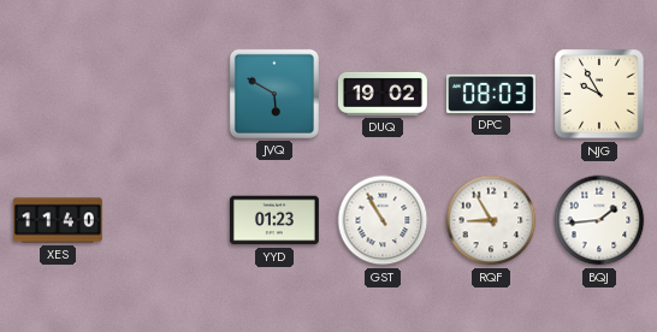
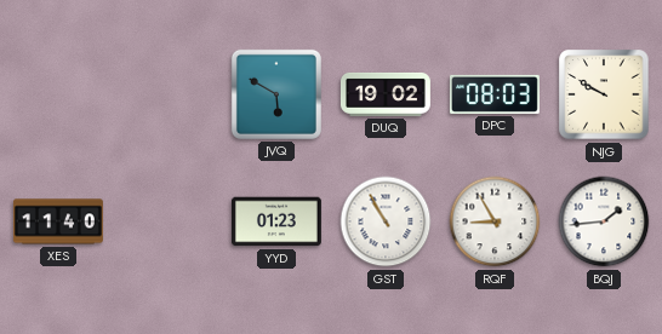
NJG: 9:55 -> 9:50 (604, 94)
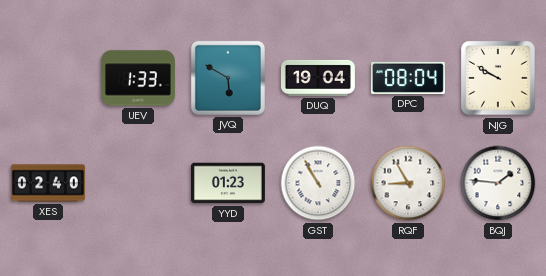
UEV: none -> 1:33 (138, 78)
DUQ: 19:02 -> 19:04 (318, 78)
DPC: 08:03 -> 08:04 (408, 78)
XES: 11:40 -> 02:40 (48, 183)
BQJ: 1:44 -> 1:46 (498, 183)
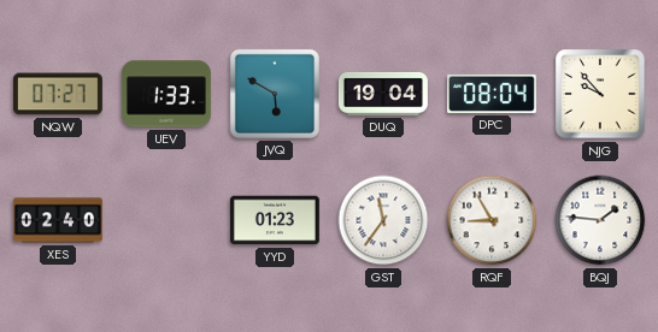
NQW: none -> 07:27 (58, 94)
NJG: 9:50 -> 9:53 (600, 94)
GST: 10:55 -> 11:36 (383, 220)
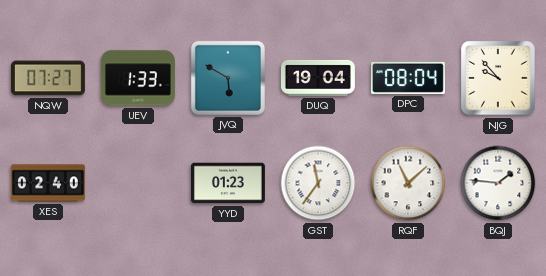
RQF: 8:55 -> 11:08 (408, 183)
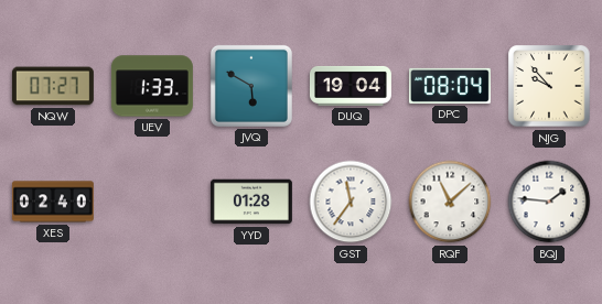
YYD: 01:23 -> 01:28 (251, 202)
